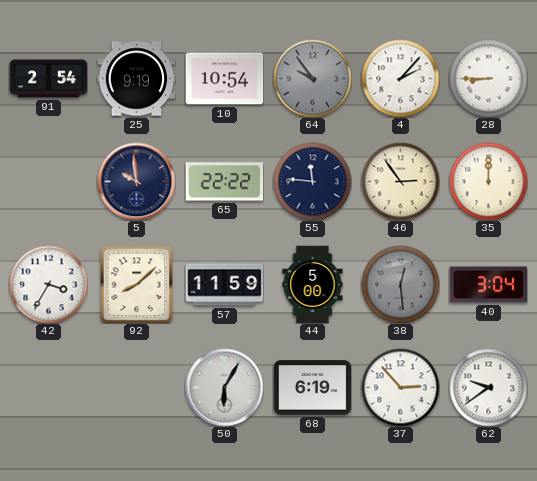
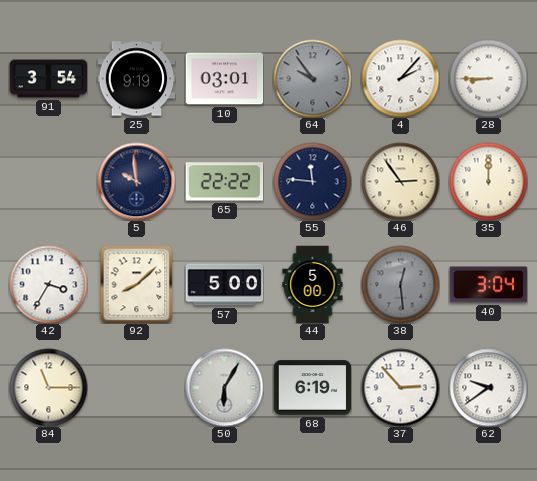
91: 2:54 -> 3:54 (48, 79)
10: 10:54 -> 03:01 (224, 79)
57: 11:59 -> 5:00 (224, 285)
84: none -> 11:15 (48, 387)
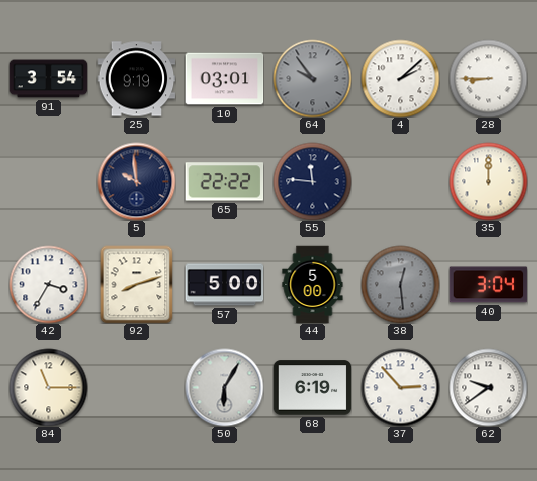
4: 2:07 -> 2:08 (400, 78)
46: 2:54 -> none (400, 181)
92: 8:08 -> 8:12 (137, 284)
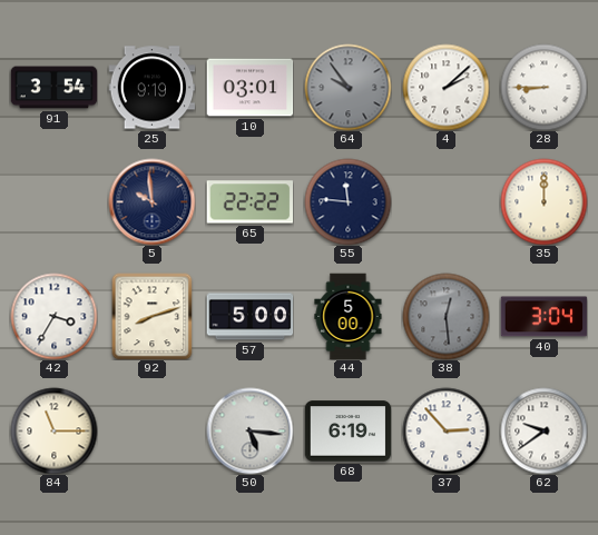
50: 6:05 -> 5:16 (249, 430)
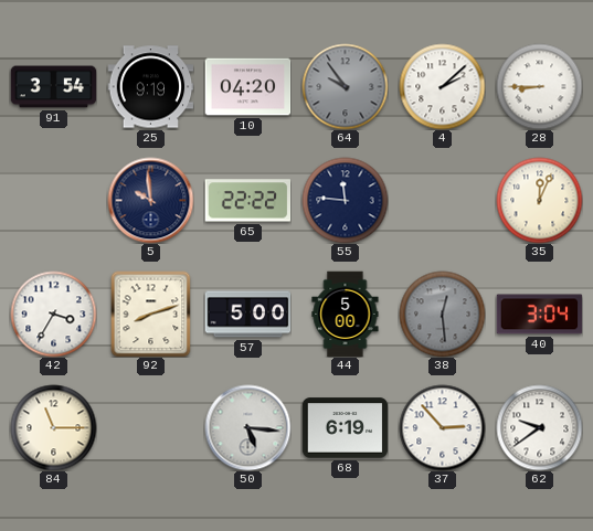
10: 03:01 -> 04:20 (247, 87)
35: 12:00 -> 12:04 (539, 200)
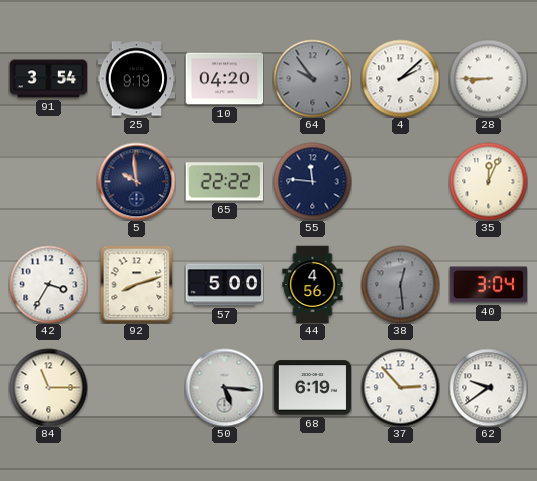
44: 5:00 -> 4:56 (313, 284)
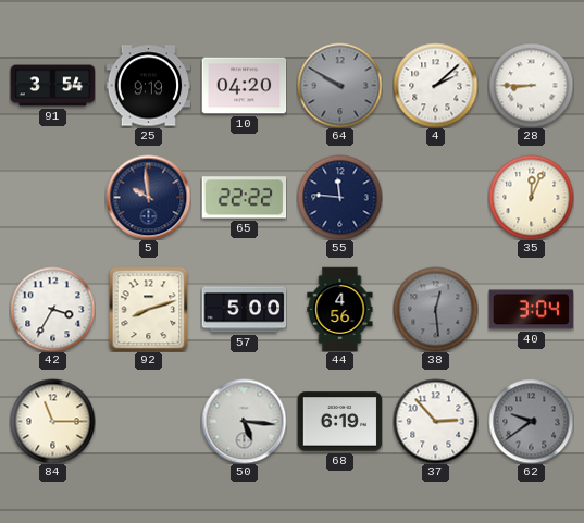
64: 9:54 -> 9:50 (339, 85)
62 dial: white -> grey (531, 421)
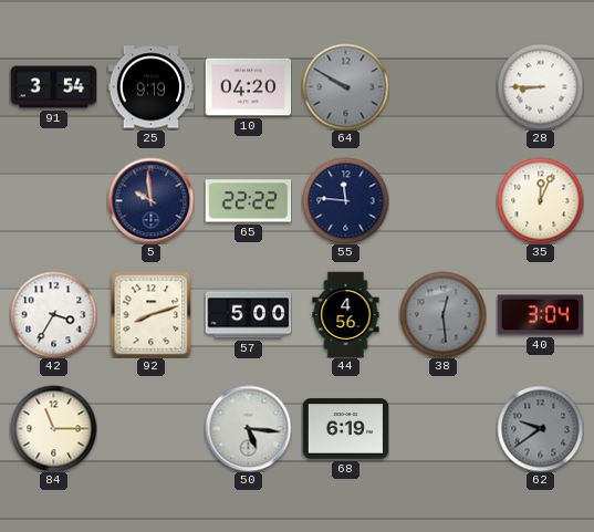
4: 2:08 -> none (435, 85)
37: 2:53 -> none (435, 421)
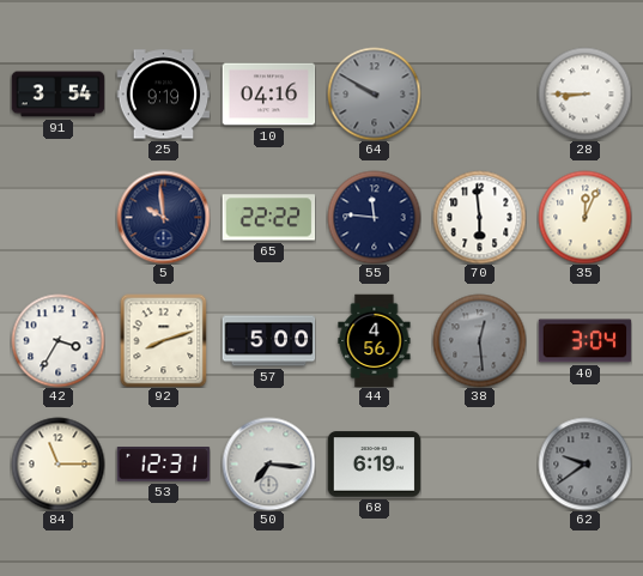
10: 04:20 -> 04:16 (268, 95)
70: none -> 5:59 (479, 217)
53: none -> 12:31 (163, 465)
50: 5:16 -> 7:16 (268, 463)
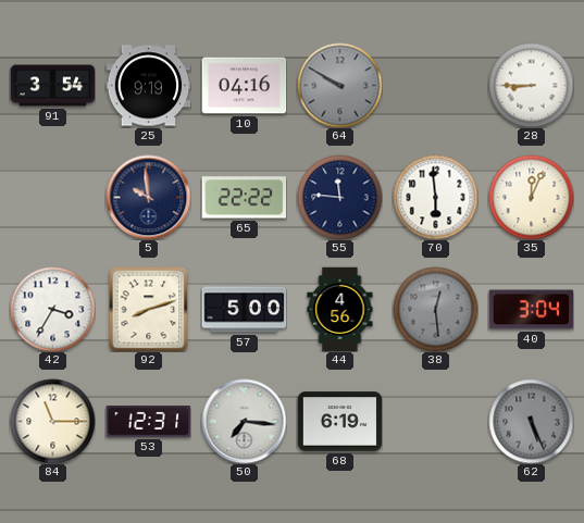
62: 9:39 -> 5:26 (531, 421)
